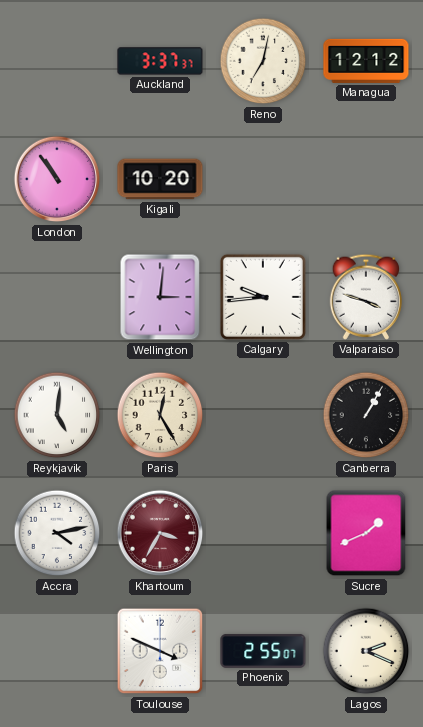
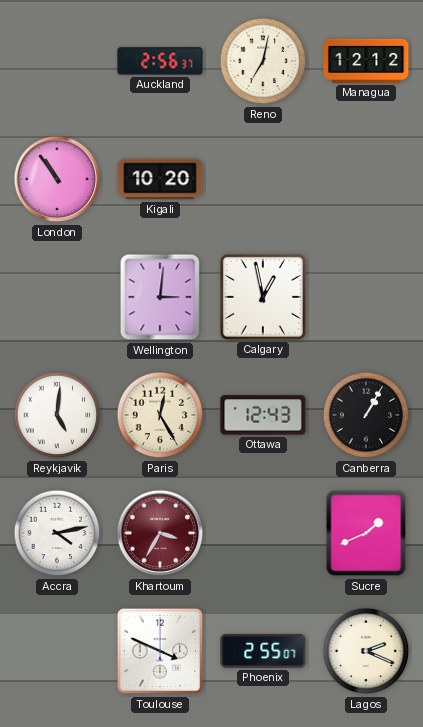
Auckland: 3:37 -> 2:56 (160, 61)
Calgary: 9:44 -> 12:58 (263, 297)
Valparaiso: 3:48 -> none (365, 297)
Ottawa: none -> 12:43 (263, 415)
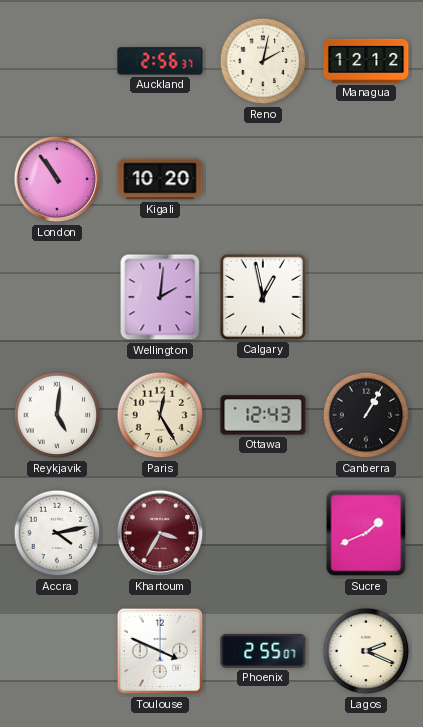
Reno: 7:02 -> 2:02 (263, 61)
Wellington: 3:01 -> 2:01 (160, 297)
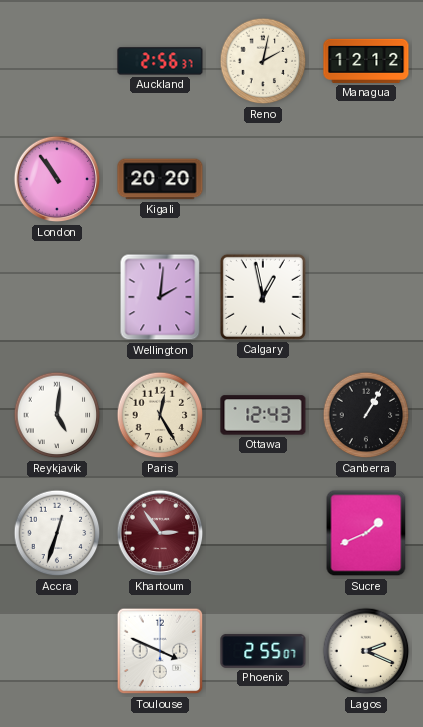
Kigali: 10:20 -> 20:20 (160, 179)
Accra: 4:13 -> 12:33 (57, 533)
Khartoum: 3:35 -> 2:54 (160, 533)
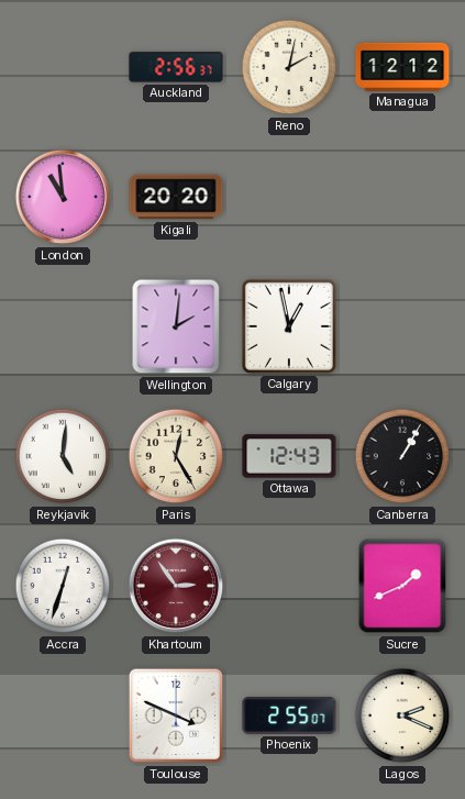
London: 10:54 -> 10:59 (63, 197)
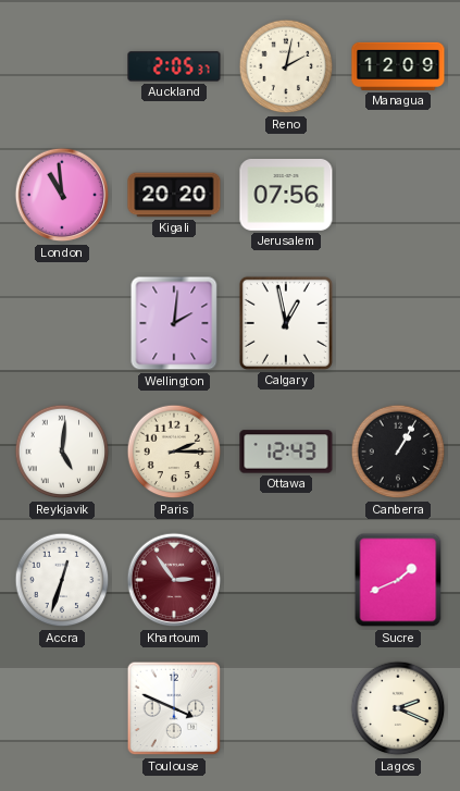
Auckland: 2:56 -> 2:05 (174, 66)
Managua: 12:12 -> 12:09 (398, 66)
Jerusalem: none -> 07:56 (286, 196)
Paris: 12:25 -> 2:15 (174, 452)
Phoenix: 2:55 -> none (289, 715)
